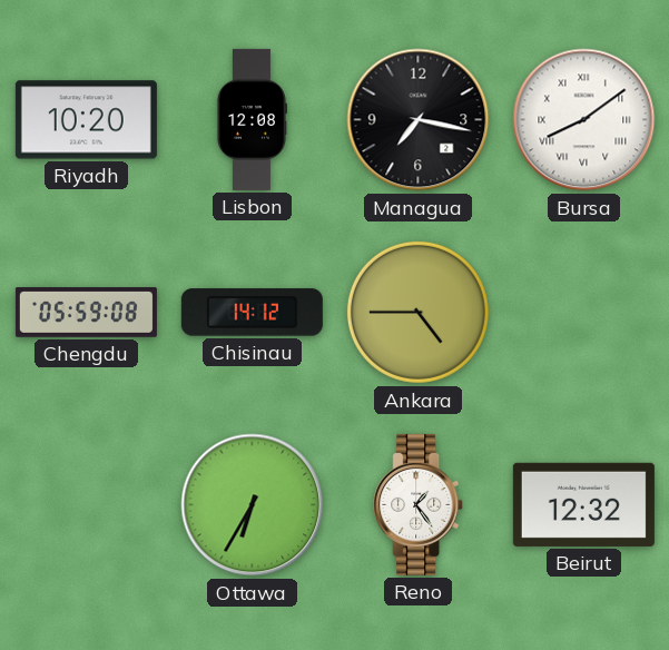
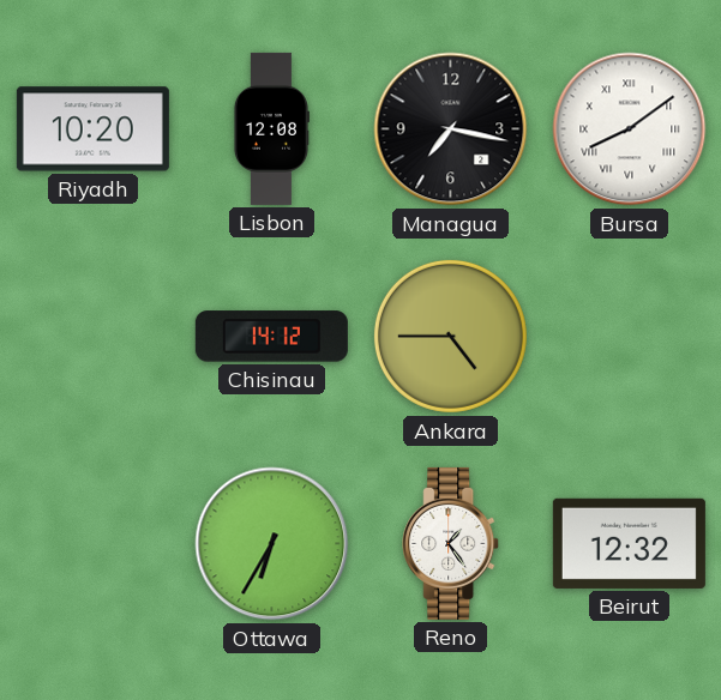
Chengdu: 05:59 -> none (86, 313)
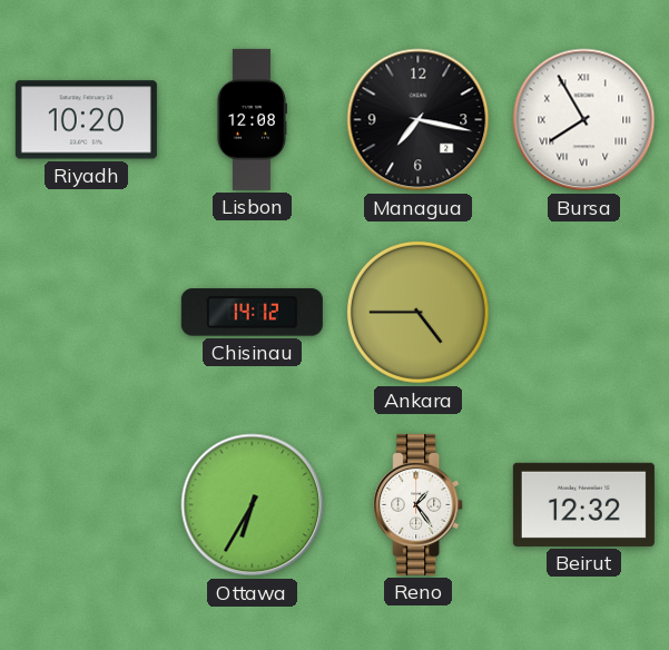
Bursa: 8:09 -> 7:55 (584, 120)
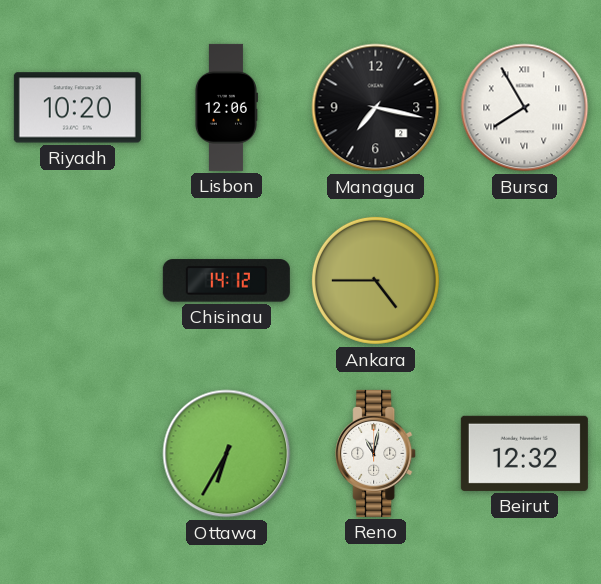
Lisbon: 12:08 -> 12:06 (226, 107)
Reno: 1:24 -> 11:02 (376, 453)
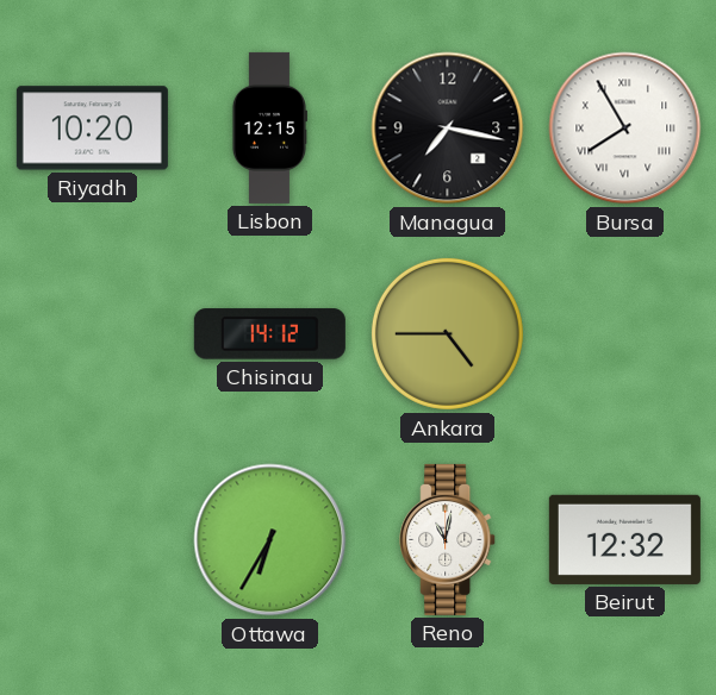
Lisbon: 12:06 -> 12:15 (269, 127)
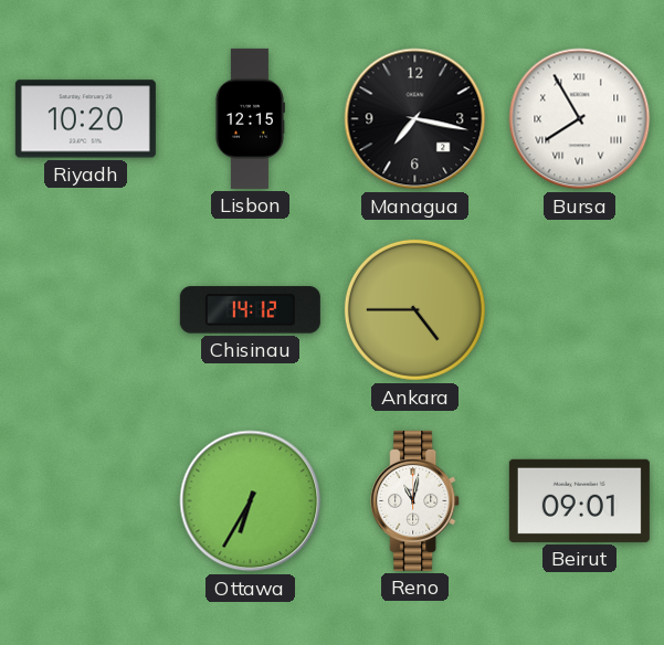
Beirut: 12:32 -> 09:01 (579, 500)
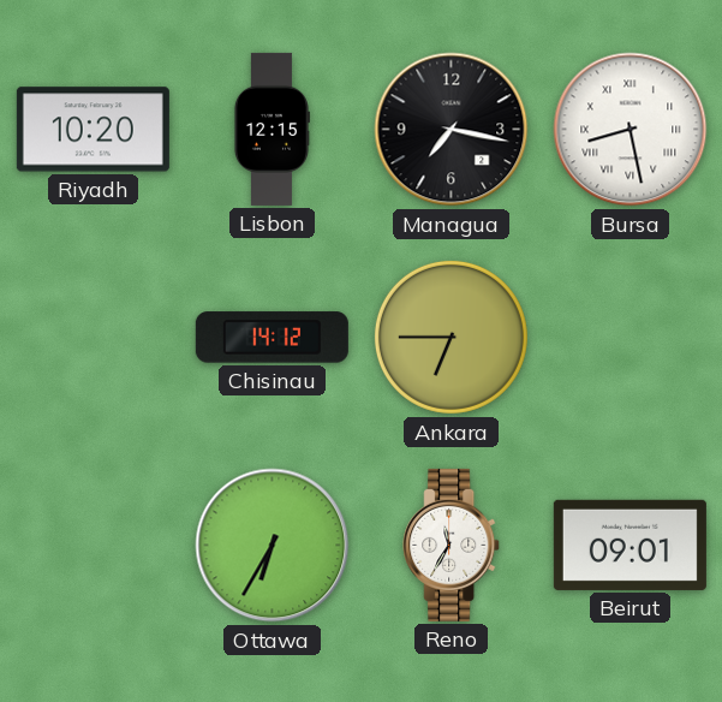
Bursa: 7:55 -> 8:28 (631, 130)
Ankara: 4:45 -> 6:45 (450, 337)
Reno: 11:02 -> 11:35 (452, 545)
